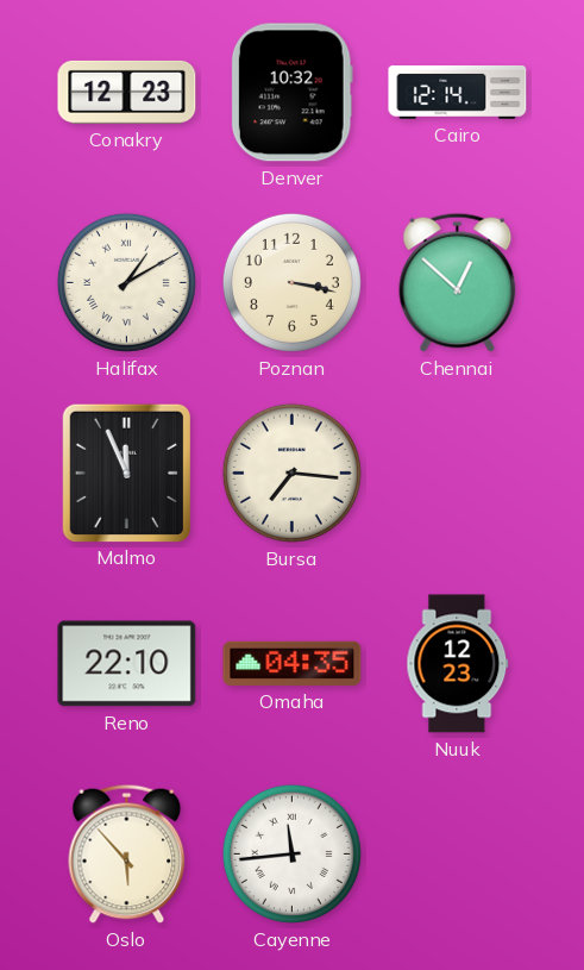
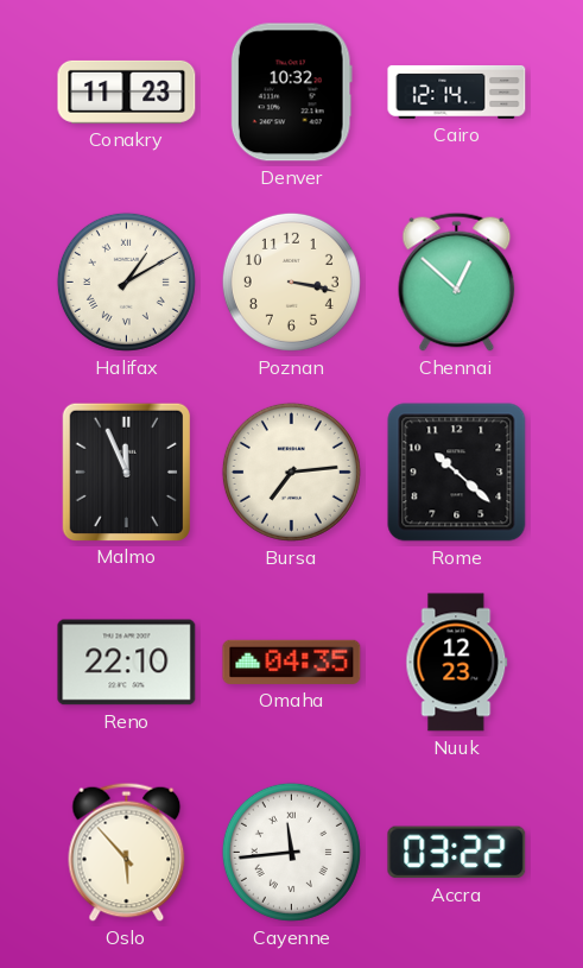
Conakry: 12:23 -> 11:23 (127, 91)
Bursa: 7:16 -> 7:14 (291, 472)
Rome: none -> 10:22 (457, 473)
Accra: none -> 03:22 (457, 853)
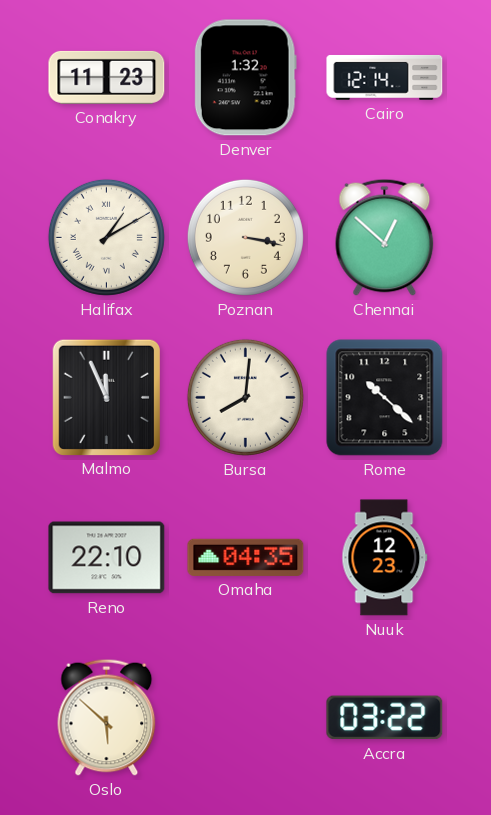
Denver: 10:32 -> 1:32 (245, 78)
Bursa: 7:14 -> 8:01 (245, 397)
Oslo: 5:53 -> 5:52 (107, 717)
Cayenne: 11:44 -> none (291, 852)
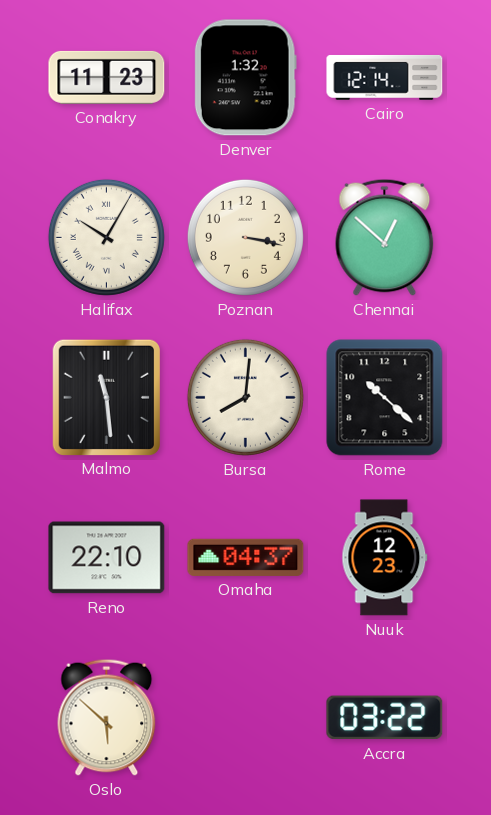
Halifax: 1:10 -> 10:05 (106, 237)
Malmo: 11:56 -> 11:29 (106, 397)
Omaha: 04:35 -> 04:37 (246, 557)
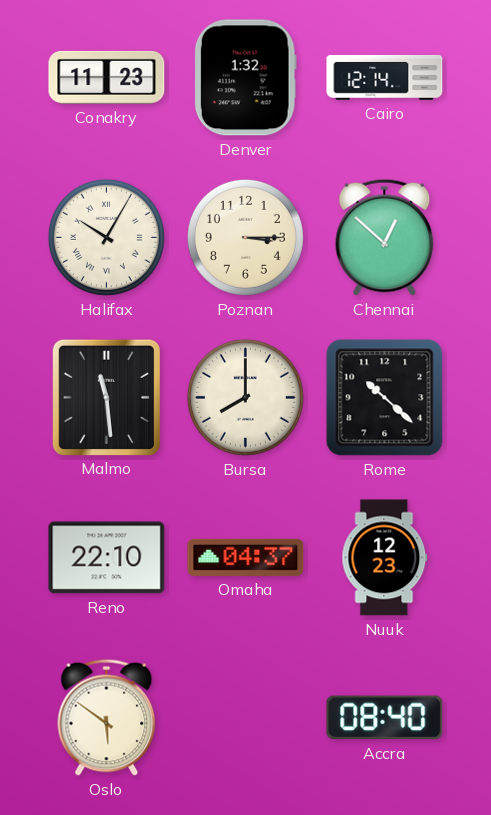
Poznan: 3:17 -> 3:15 (245, 237)
Bursa: 8:01 -> 8:00 (245, 397)
Oslo: 5:52 -> 5:51 (107, 717)
Accra: 03:22 -> 08:40 (385, 718)
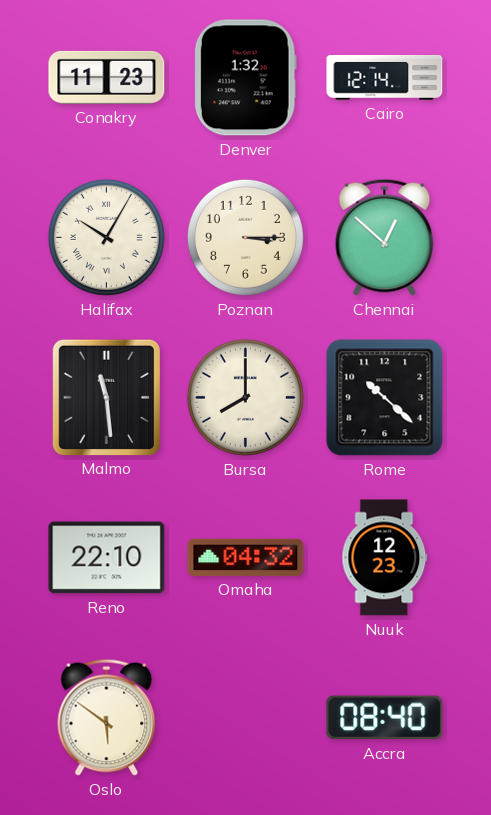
Omaha: 04:37 -> 04:32 (246, 557)
